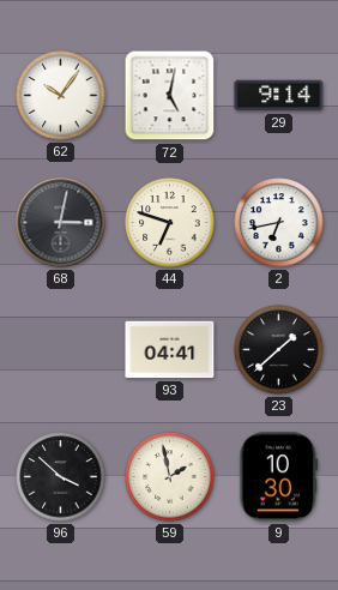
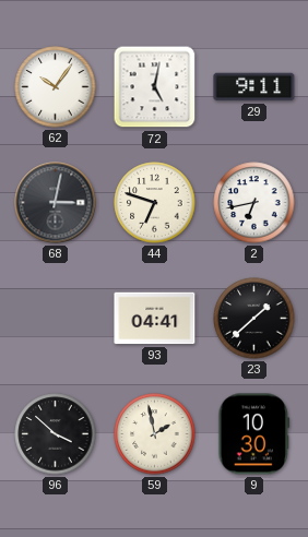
29: 9:14 -> 9:11 (254, 87)
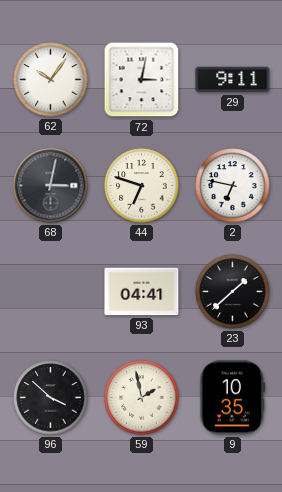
72: 5:02 -> 3:02 (142, 80)
2: 6:43 -> 6:47 (233, 186)
9: 10:30 -> 10:35 (233, 398)
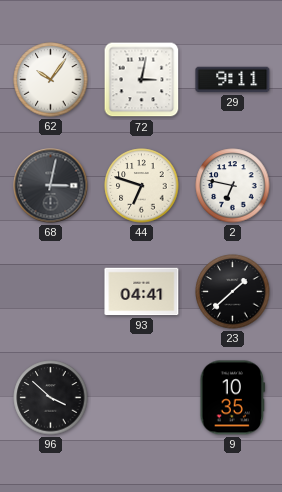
59: 1:58 -> none (142, 398)
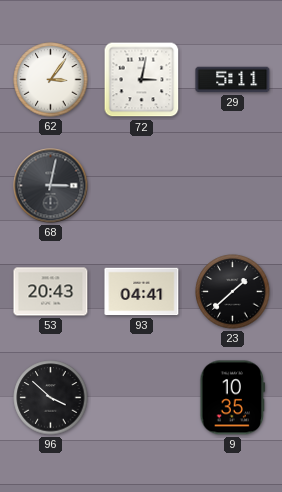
62: 10:06 -> 3:06 (51, 80)
29: 9:11 -> 5:11 (233, 80)
44: 6:48 -> none (142, 186)
2: 6:47 -> none (233, 186)
53: none -> 20:43 (51, 292)
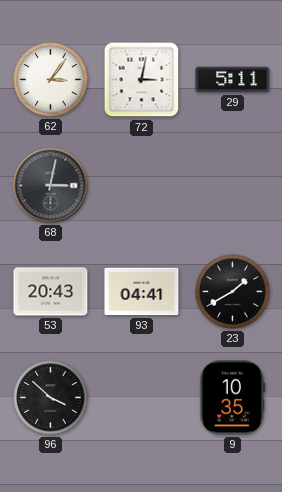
23: 1:38 -> 1:40 (233, 292)
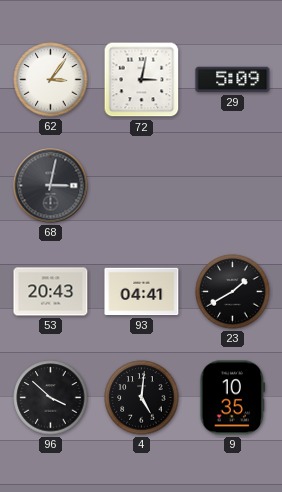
29: 5:11 -> 5:09 (233, 80)
4: none -> 5:01 (142, 398)
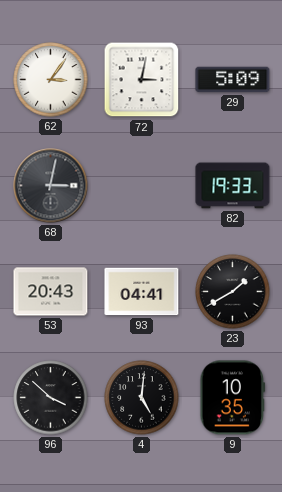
82: none -> 19:33 (233, 186)
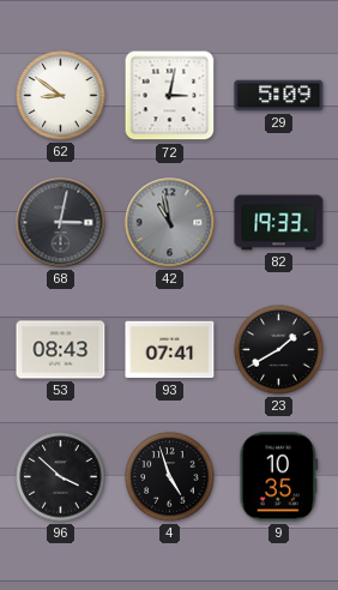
62: 3:06 -> 8:51 (61, 96)
42: none -> 10:58 (170, 223)
53: 20:43 -> 08:43 (61, 350)
93: 04:41 -> 07:41 (170, 350)
4: 5:01 -> 4:57 (170, 477)
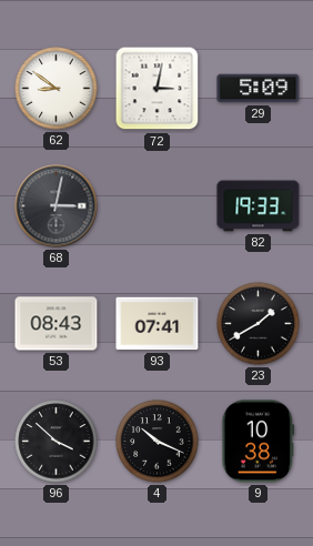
42: 10:58 -> none (170, 223)
4: 4:57 -> 10:19 (158, 442)
9: 10:35 -> 10:38 (259, 442)
